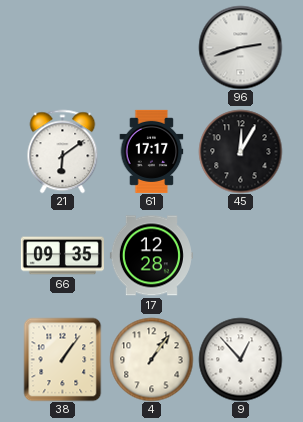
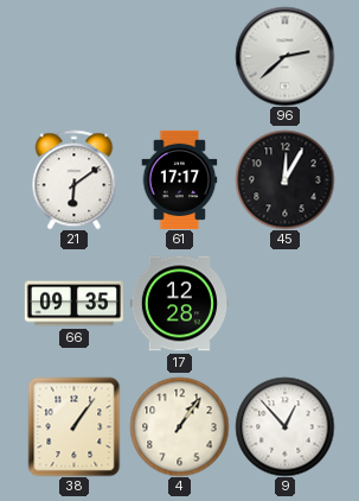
96: 2:42 -> 2:38 (284, 56)
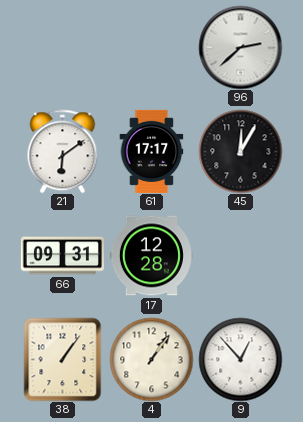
66: 09:35 -> 09:31 (62, 256)
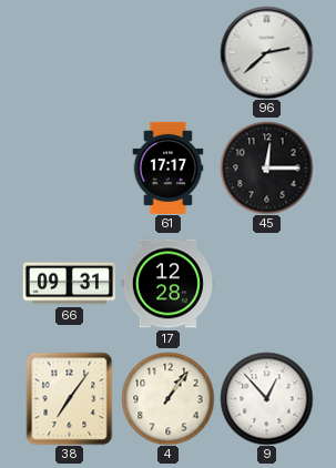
21: 6:09 -> none (63, 151)
45: 12:05 -> 12:15 (266, 167)
38: 1:06 -> 7:06 (70, 398)
